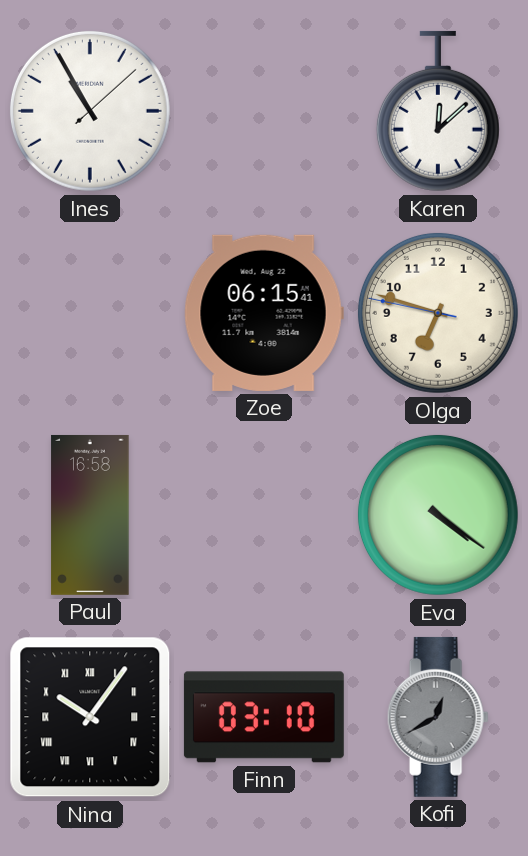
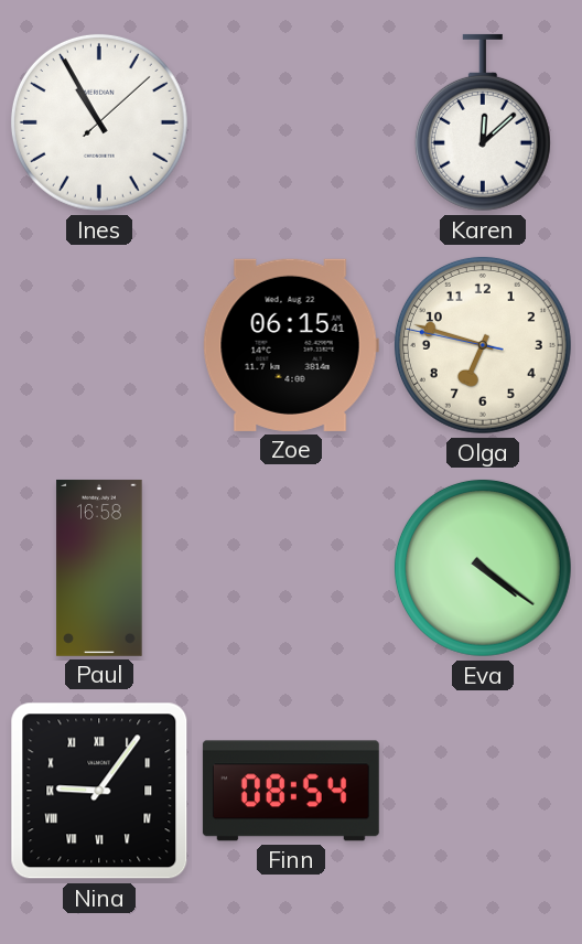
Nina: 10:06 -> 9:06 (99, 791)
Finn: 03:10 -> 08:54 (291, 791)
Kofi: 12:40 -> none (438, 717)
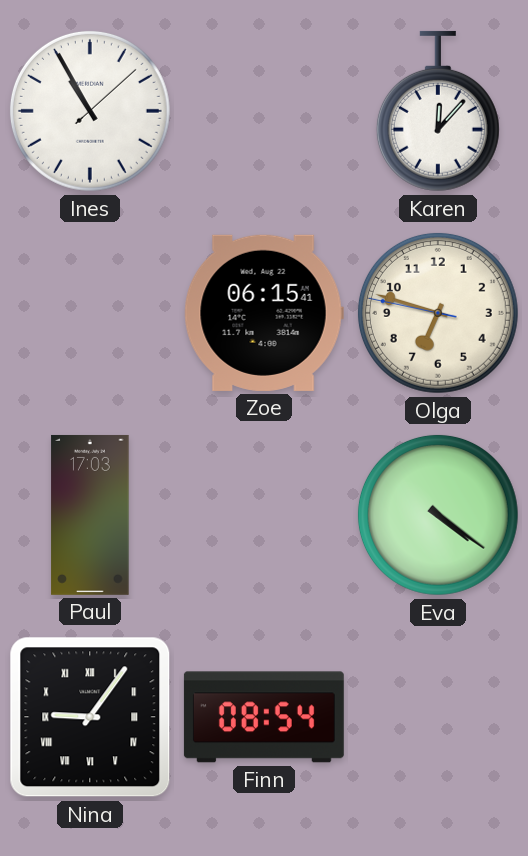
Karen: 12:08 -> 12:07 (438, 111)
Paul: 16:58 -> 17:03 (90, 515)
